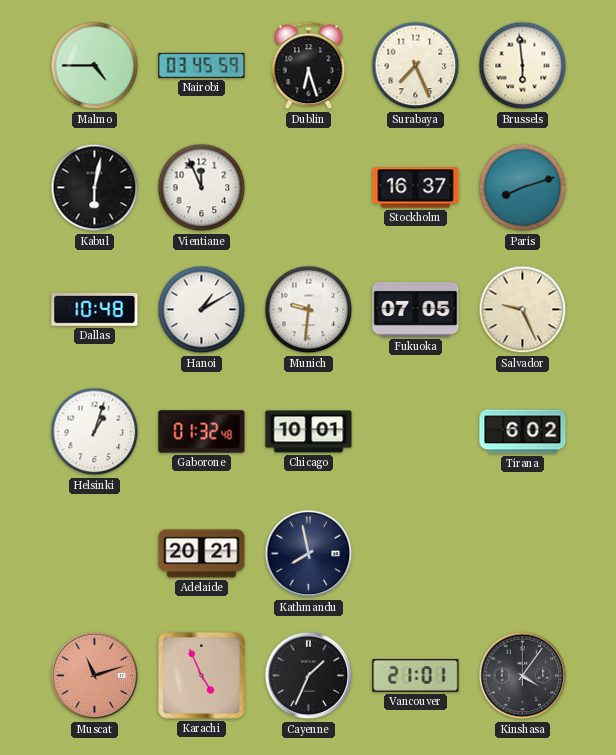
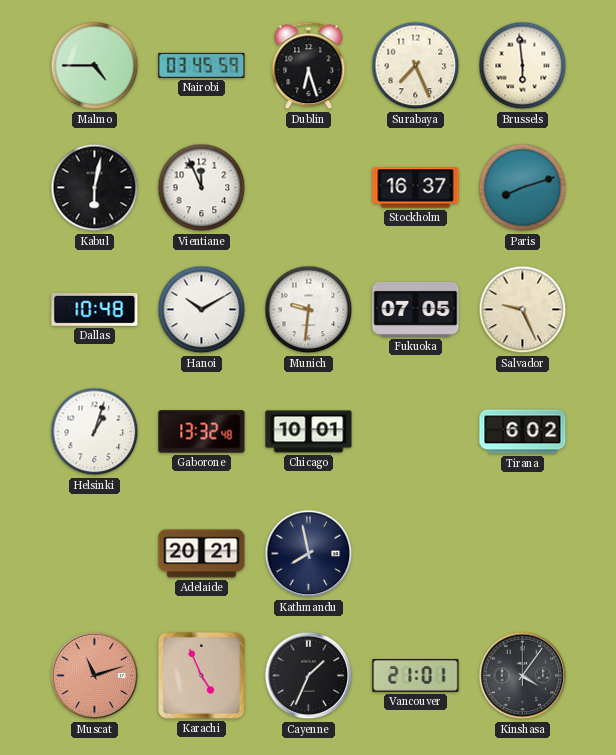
Hanoi: 1:10 -> 10:10 (202, 310)
Gaborone: 01:32 -> 13:32 (202, 432)
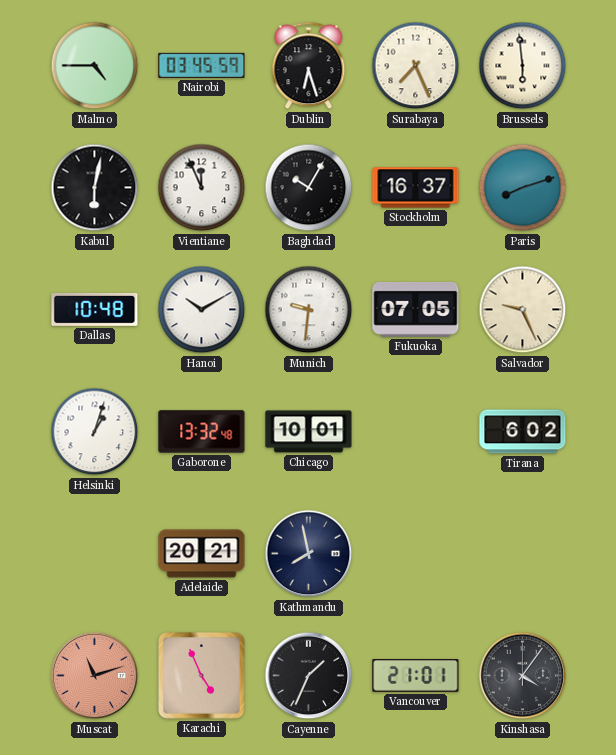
Baghdad: none -> 10:05 (309, 188)
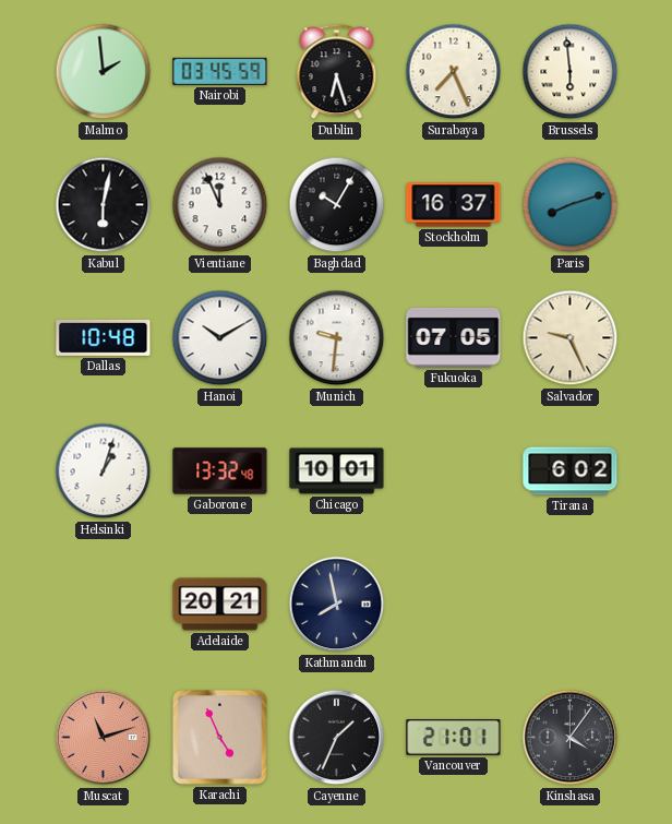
Malmo: 4:45 -> 1:59 (104, 72)
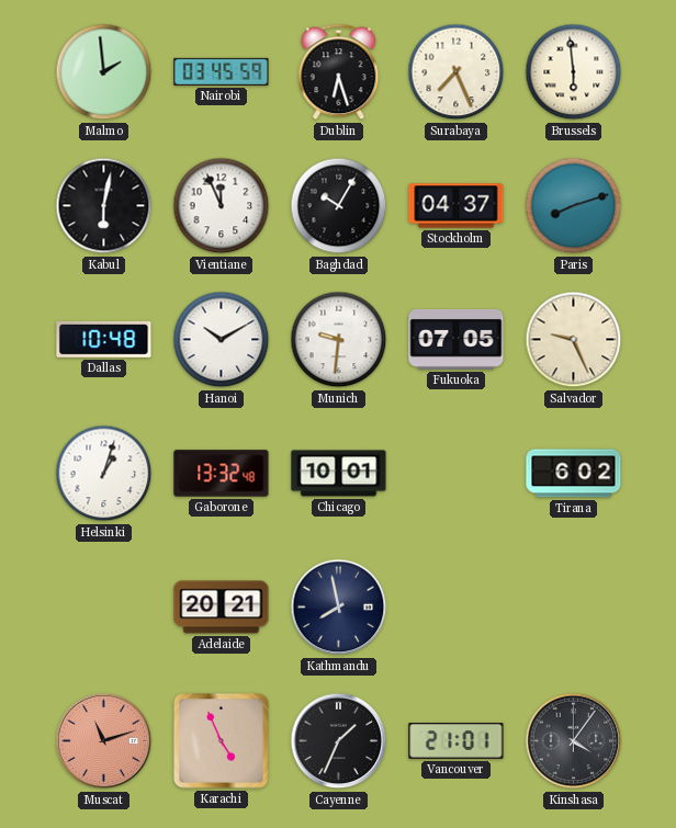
Stockholm: 16:37 -> 04:37 (457, 206)
